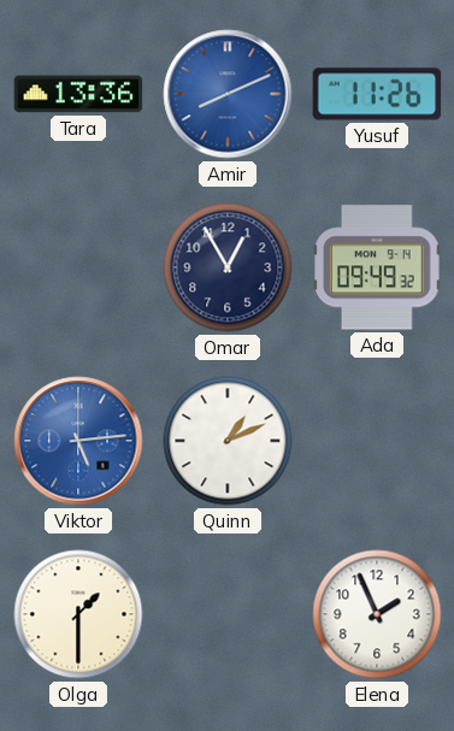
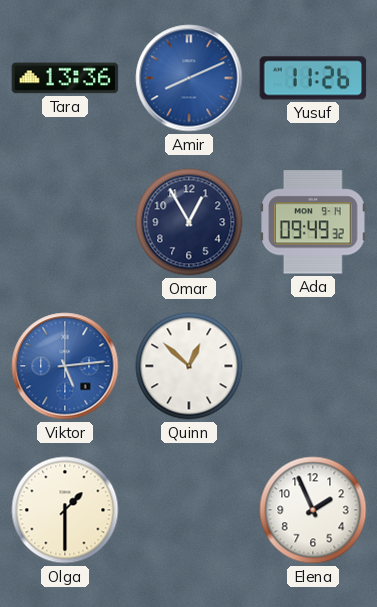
Quinn: 1:11 -> 12:52 (189, 366)
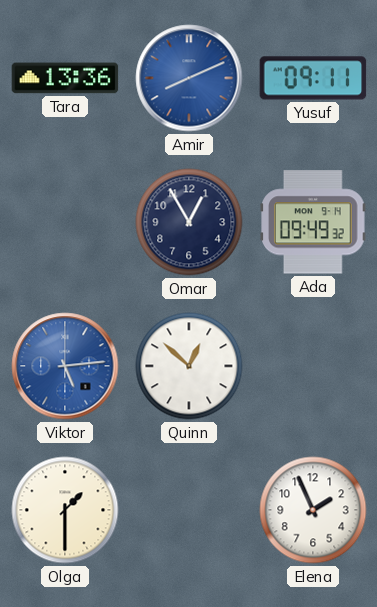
Yusuf: 11:26 -> 09:11 (313, 78)
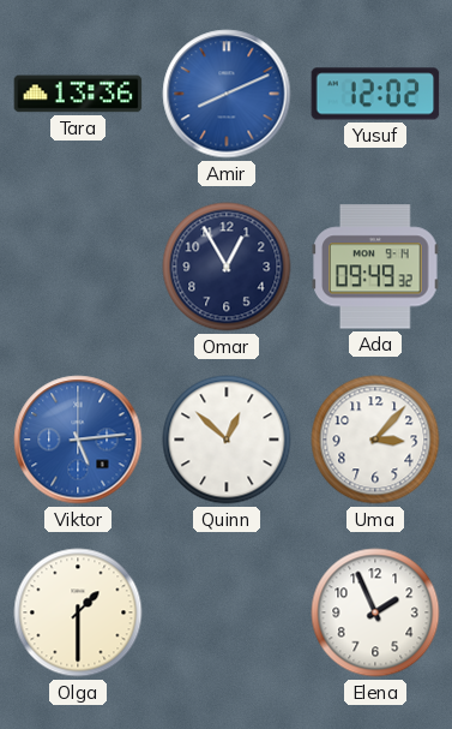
Yusuf: 09:11 -> 12:02 (375, 94)
Uma: none -> 3:07 (375, 440)
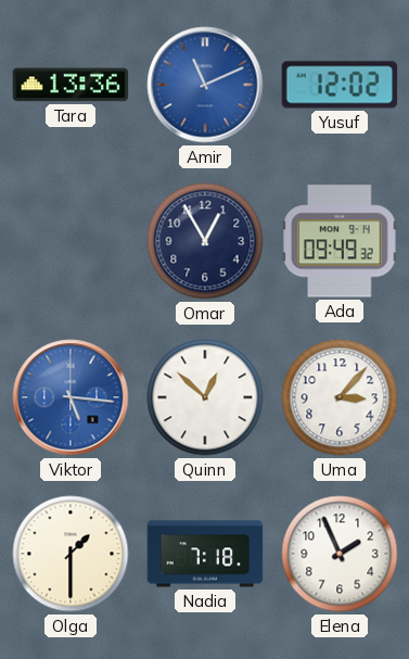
Amir: 8:11 -> 11:11 (205, 85)
Viktor: 5:14 -> 5:16 (71, 397)
Nadia: none -> 7:18 (205, 554)
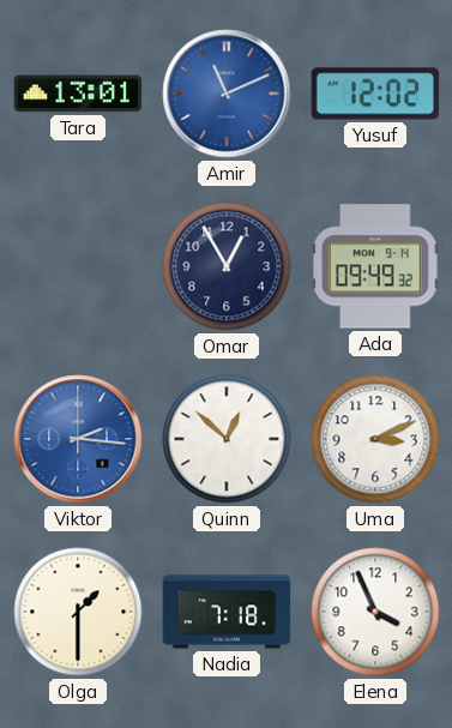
Tara: 13:36 -> 13:01 (78, 94)
Viktor: 5:16 -> 2:16 (78, 439)
Uma: 3:07 -> 3:11 (375, 439)
Elena: 1:56 -> 3:56 (375, 612)
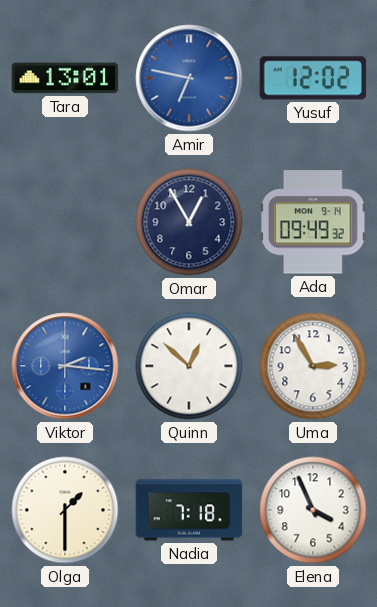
Amir: 11:11 -> 6:47 (189, 78)
Uma: 3:11 -> 2:55 (313, 366)
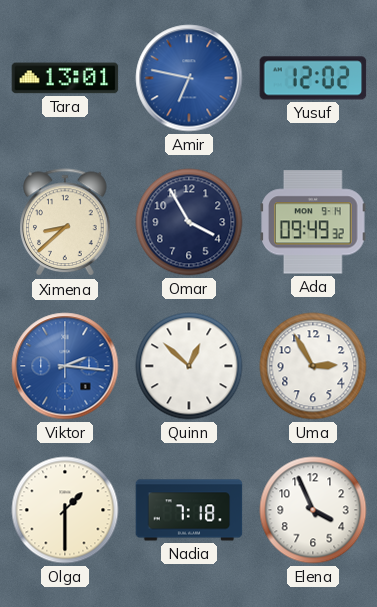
Ximena: none -> 8:38 (65, 223)
Omar: 12:55 -> 3:55 (189, 222)
